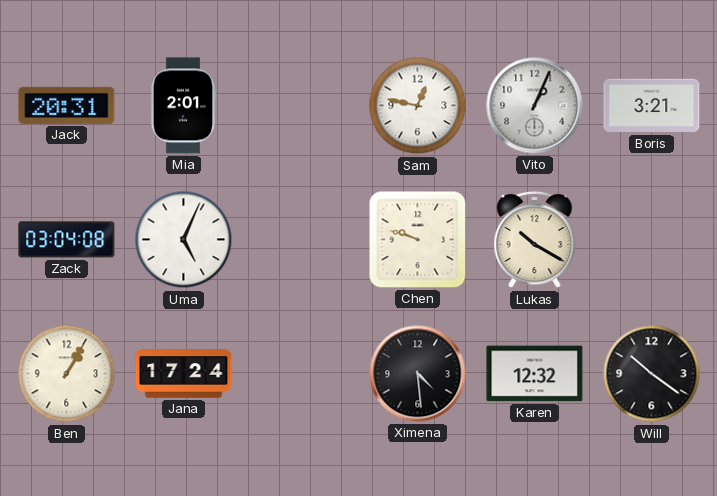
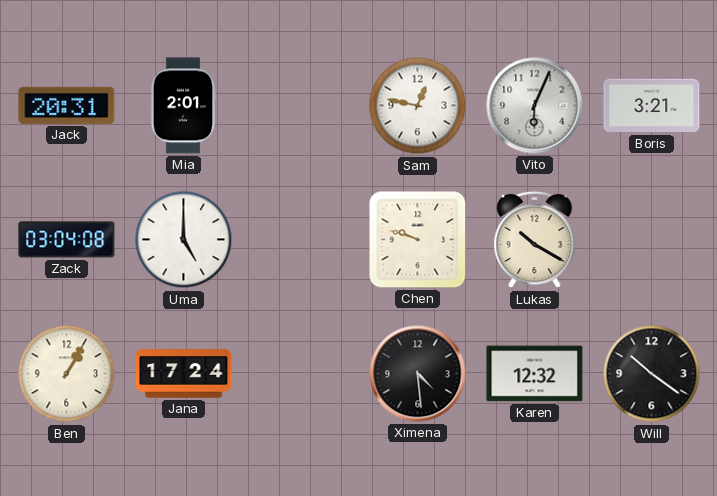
Vito: 1:04 -> 6:04 (535, 106)
Uma: 5:04 -> 5:00 (184, 240)
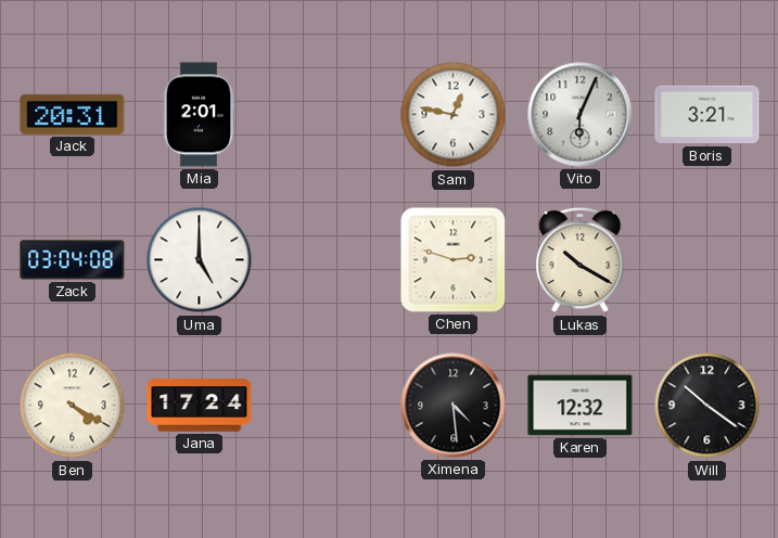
Chen: 9:48 -> 2:48 (454, 260)
Ben: 1:05 -> 4:20 (73, 406)
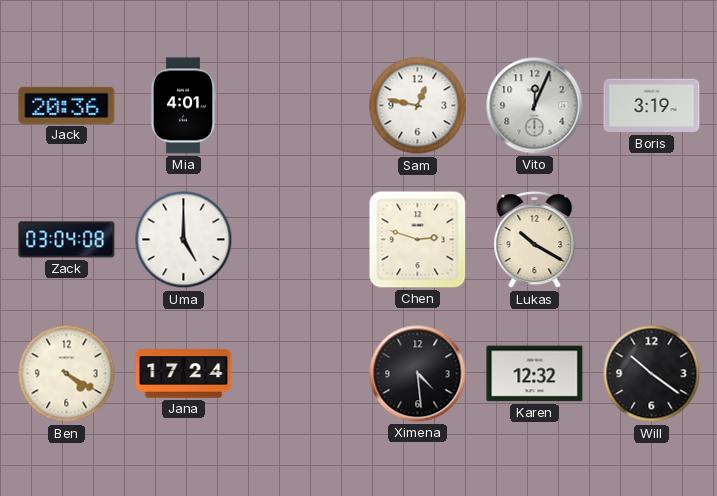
Jack: 20:31 -> 20:36 (67, 105)
Mia: 2:01 -> 4:01 (183, 106)
Vito: 6:04 -> 12:04 (535, 106)
Boris: 3:21 -> 3:19 (652, 106)
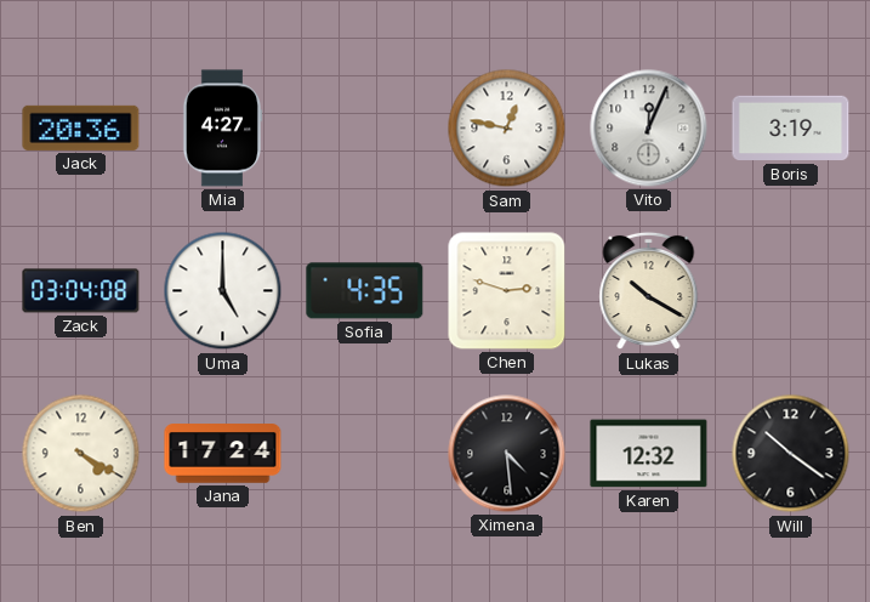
Mia: 4:01 -> 4:27 (222, 129)
Sofia: none -> 4:35 (365, 291)
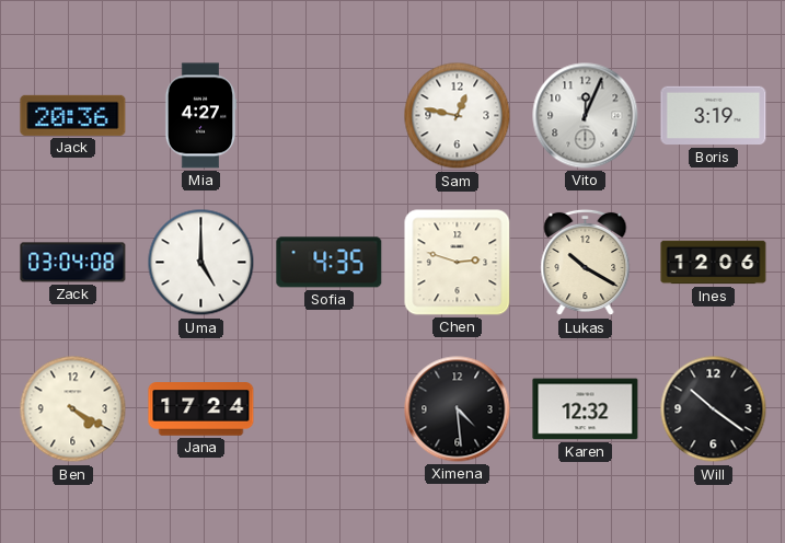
Ines: none -> 12:06 (714, 263)
